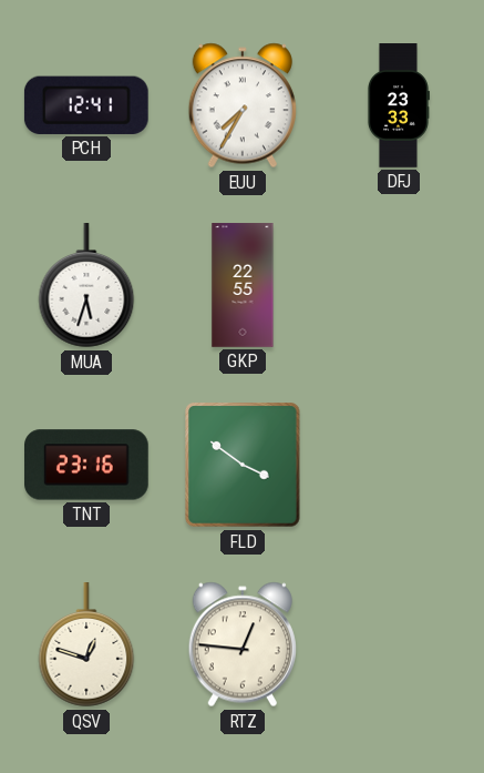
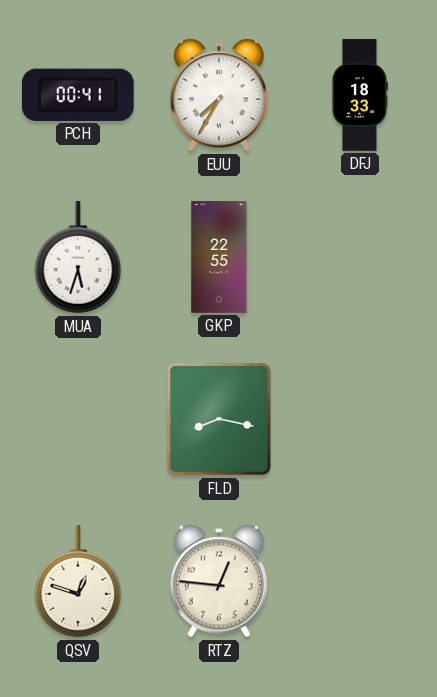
PCH: 12:41 -> 00:41 (78, 95)
DFJ: 23:33 -> 18:33 (359, 95)
TNT: 23:16 -> none (87, 465)
FLD: 3:51 -> 8:17 (220, 419)
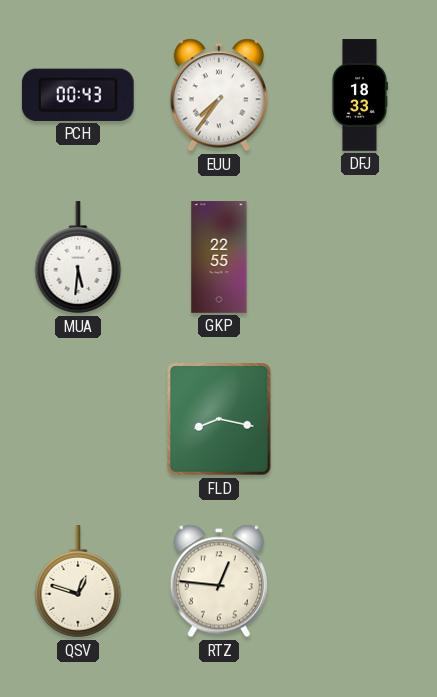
PCH: 00:41 -> 00:43 (78, 95)
EUU: 7:35 -> 7:36 (219, 95)
MUA: 5:33 -> 5:31 (78, 258)
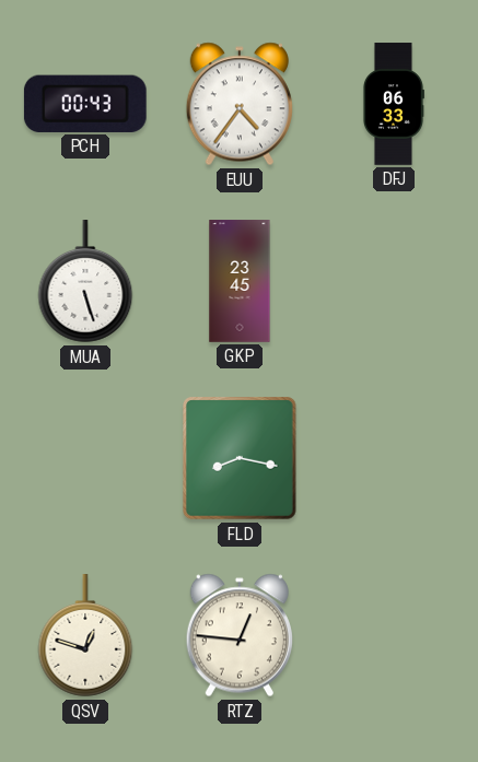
EUU: 7:36 -> 4:36 (240, 104)
DFJ: 18:33 -> 06:33 (393, 104)
MUA: 5:31 -> 5:27 (85, 282)
GKP: 22:55 -> 23:45 (240, 281)
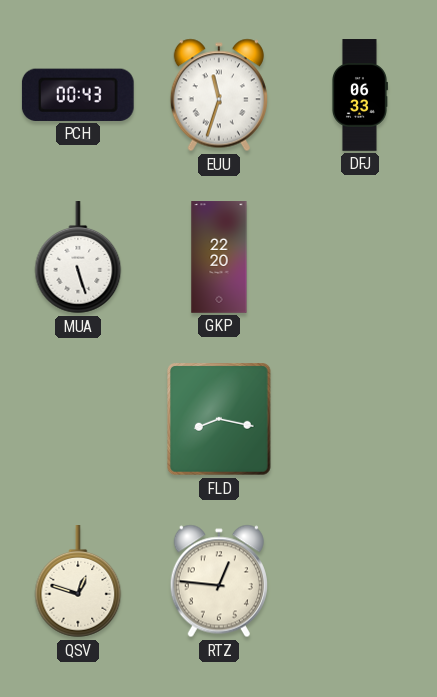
EUU: 4:36 -> 11:33 (219, 95)
GKP: 23:45 -> 22:20 (219, 257)
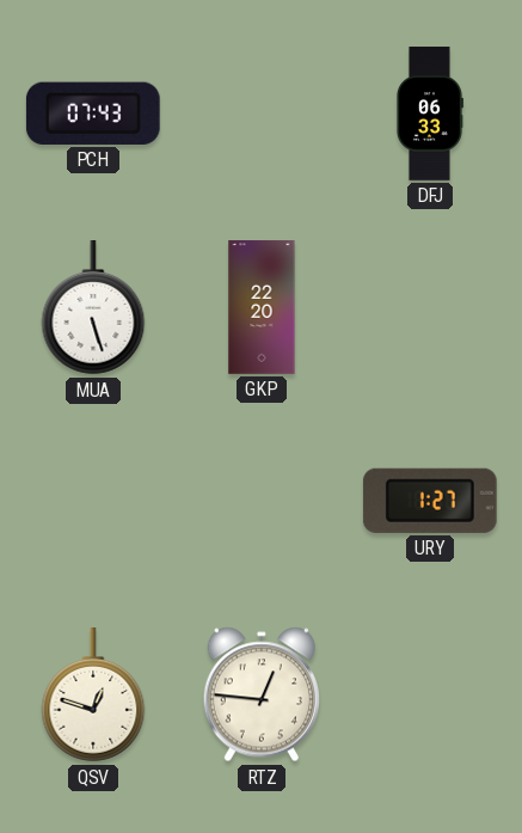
PCH: 00:43 -> 07:43 (93, 114)
EUU: 11:33 -> none (219, 95)
FLD: 8:17 -> none (220, 419)
URY: none -> 1:27 (430, 501)
